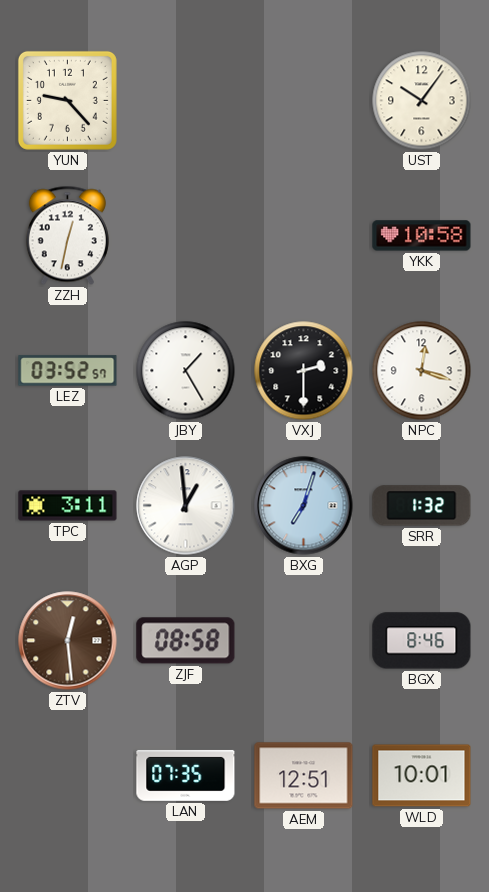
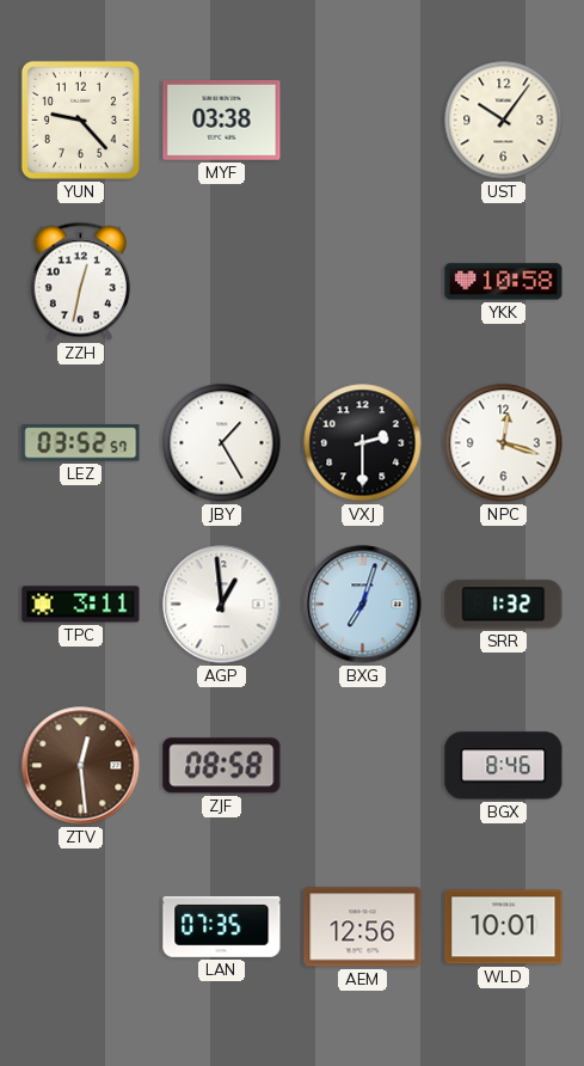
MYF: none -> 03:38 (222, 121)
AEM: 12:51 -> 12:56 (363, 927)
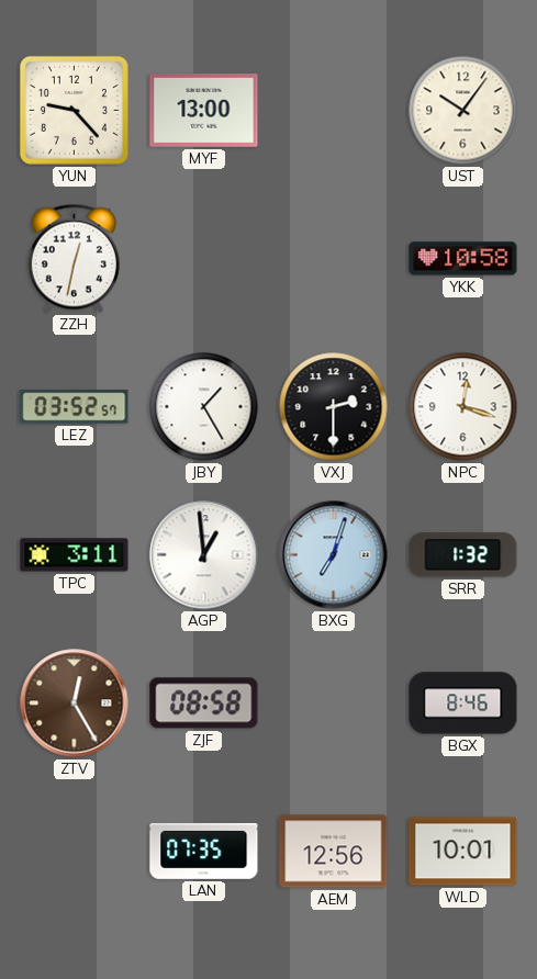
MYF: 03:38 -> 13:00 (204, 111)
ZTV: 12:29 -> 12:25 (75, 704)
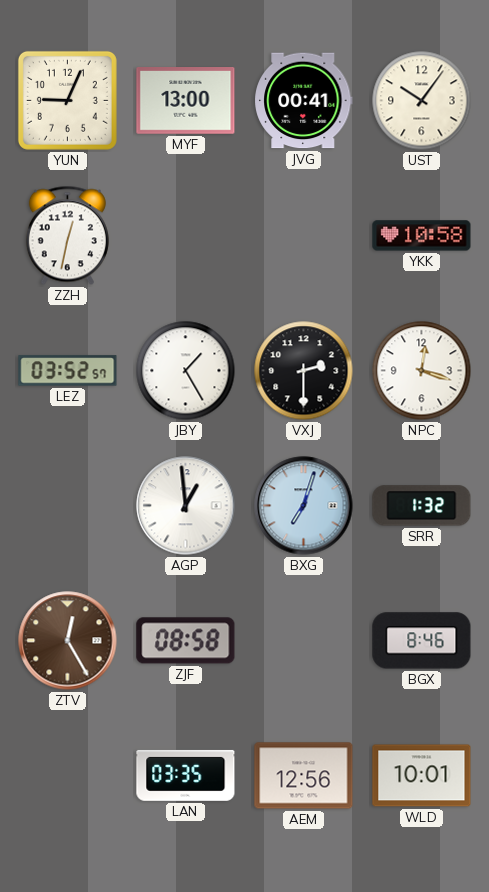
YUN: 9:23 -> 9:04 (67, 100)
JVG: none -> 00:41 (304, 101)
TPC: 3:11 -> none (75, 555)
LAN: 07:35 -> 03:35 (186, 775)
